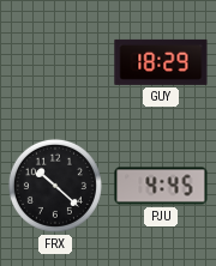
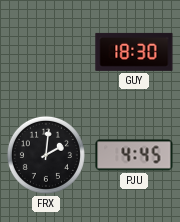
GUY: 18:29 -> 18:30 (134, 52)
FRX: 10:22 -> 2:01 (46, 155)
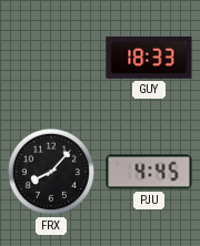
GUY: 18:30 -> 18:33 (149, 58)
FRX: 2:01 -> 8:07 (51, 172)
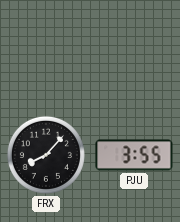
GUY: 18:33 -> none (149, 58)
PJU: 4:45 -> 3:55 (134, 155)
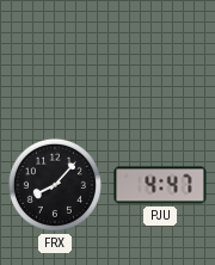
PJU: 3:55 -> 4:47 (160, 185)
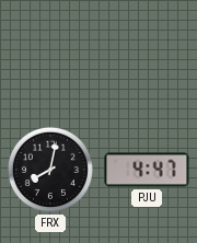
FRX: 8:07 -> 8:02 (50, 170)
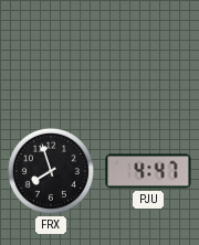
FRX: 8:02 -> 7:57 (51, 171)
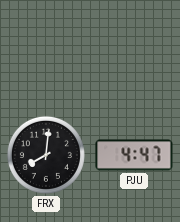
FRX: 7:57 -> 8:01 (46, 155)
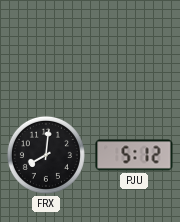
PJU: 4:47 -> 5:12 (134, 155)
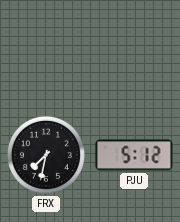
FRX: 8:01 -> 7:32 (46, 155)
